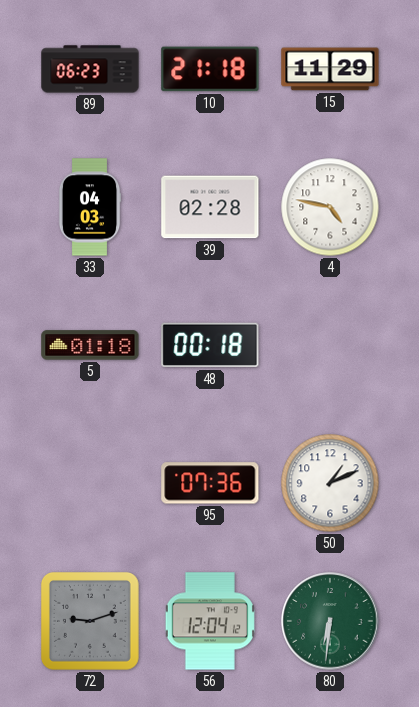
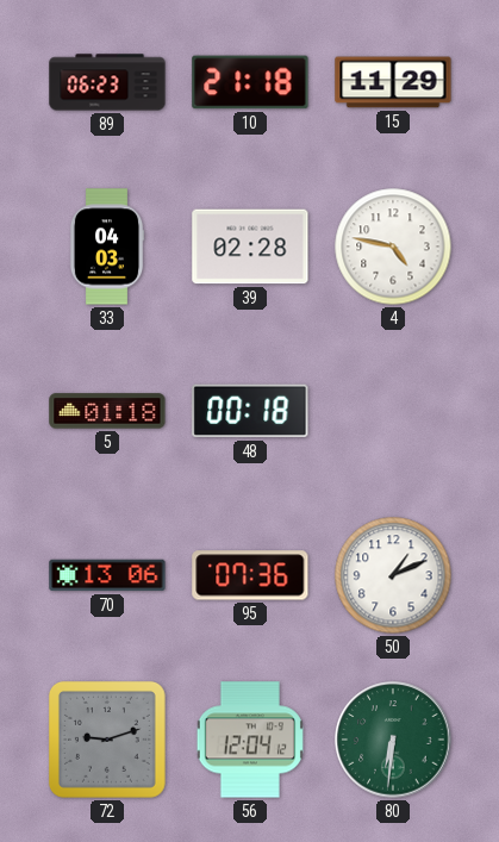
70: none -> 13:06 (107, 575)
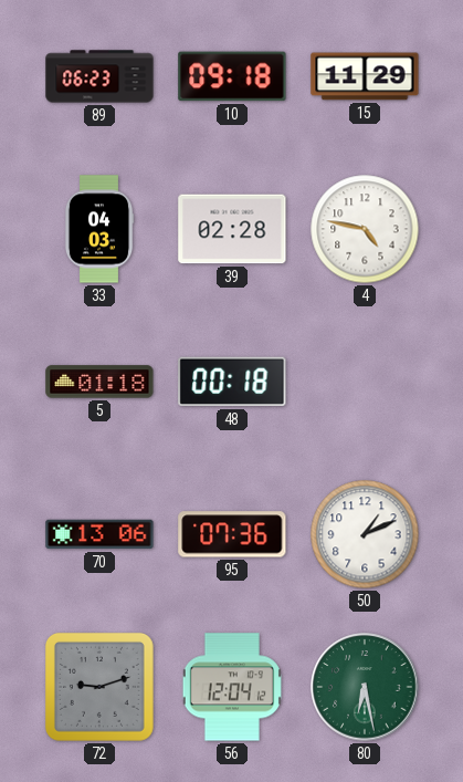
10: 21:18 -> 09:18 (232, 76)
80: 6:31 -> 6:28 (365, 687)
